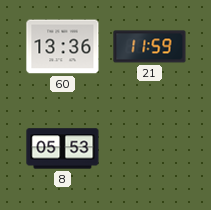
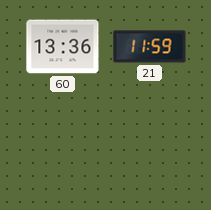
8: 05:53 -> none (63, 149)
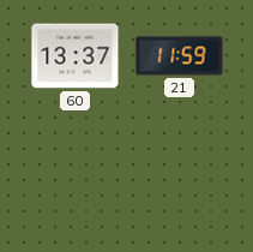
60: 13:36 -> 13:37 (76, 56)
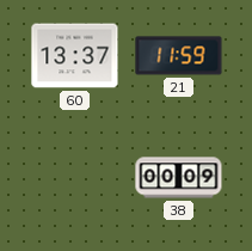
38: none -> 00:09 (179, 178)
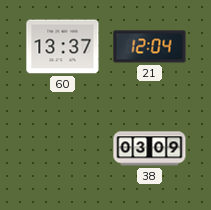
21: 11:59 -> 12:04 (150, 47)
38: 00:09 -> 03:09 (150, 149)
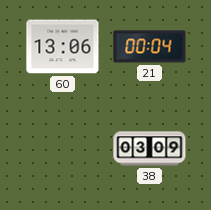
60: 13:37 -> 13:06 (63, 47)
21: 12:04 -> 00:04 (150, 47)
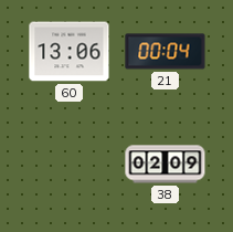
38: 03:09 -> 02:09 (166, 165)
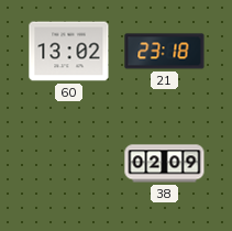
60: 13:06 -> 13:02 (69, 52)
21: 00:04 -> 23:18 (165, 52)
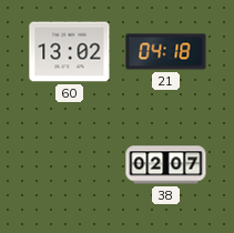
21: 23:18 -> 04:18 (166, 52)
38: 02:09 -> 02:07 (166, 165)
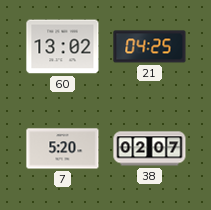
21: 04:18 -> 04:25 (150, 47)
7: none -> 5:20 (63, 149)
